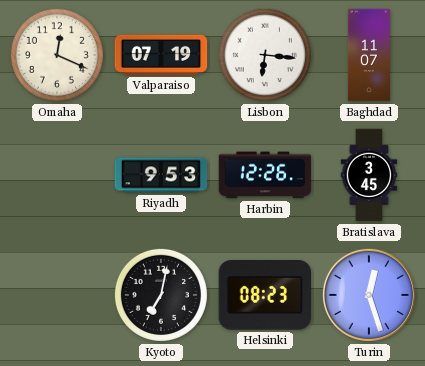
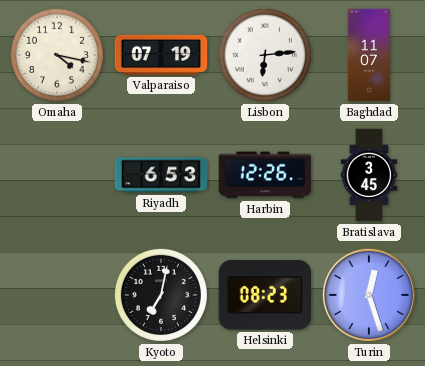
Omaha: 12:19 -> 4:17 (57, 55)
Lisbon: 6:16 -> 6:14 (265, 55)
Riyadh: 9:53 -> 6:53 (161, 175)
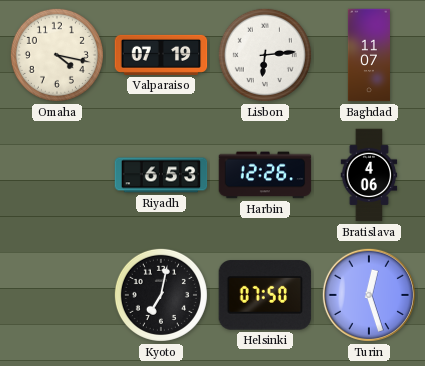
Bratislava: 3:45 -> 4:06 (369, 175)
Helsinki: 08:23 -> 07:50 (265, 295)
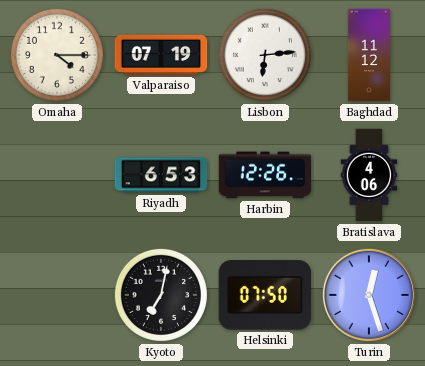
Omaha: 4:17 -> 4:15 (57, 55)
Baghdad: 11:07 -> 11:12 (369, 55)
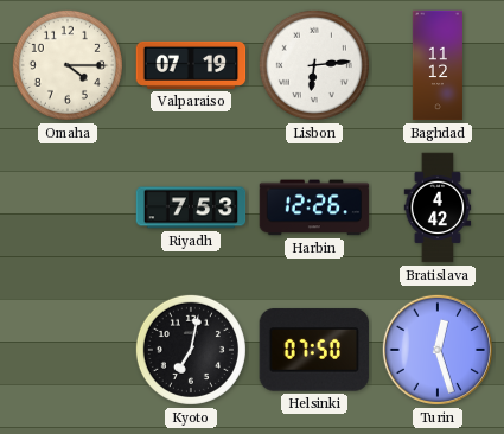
Riyadh: 6:53 -> 7:53 (191, 208)
Bratislava: 4:06 -> 4:42 (438, 208)
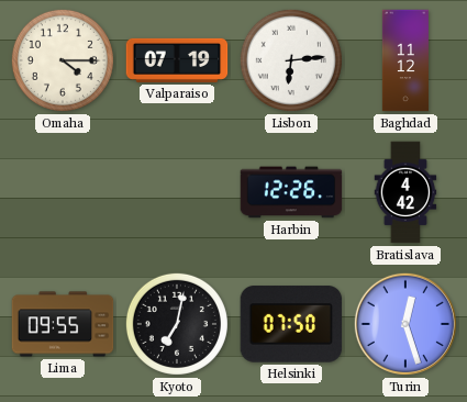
Riyadh: 7:53 -> none (191, 208)
Lima: none -> 09:55 (63, 324)
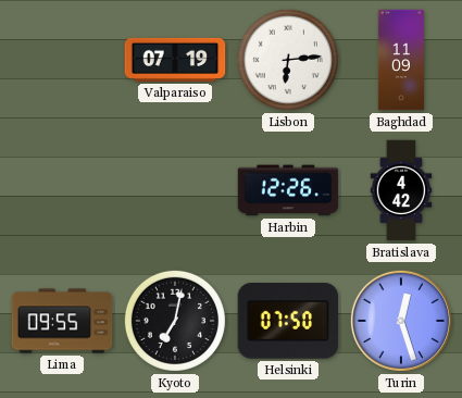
Omaha: 4:15 -> none (63, 60)
Baghdad: 11:12 -> 11:09 (401, 60)
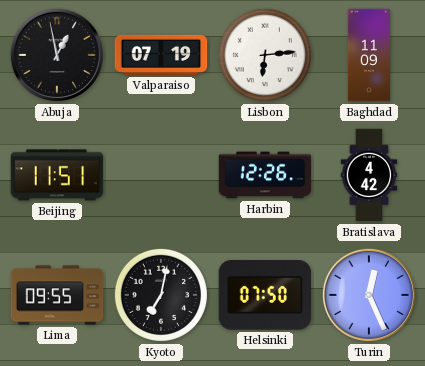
Abuja: none -> 12:58 (57, 55)
Beijing: none -> 11:51 (57, 175)
Turin: 12:27 -> 12:26 (369, 295)
